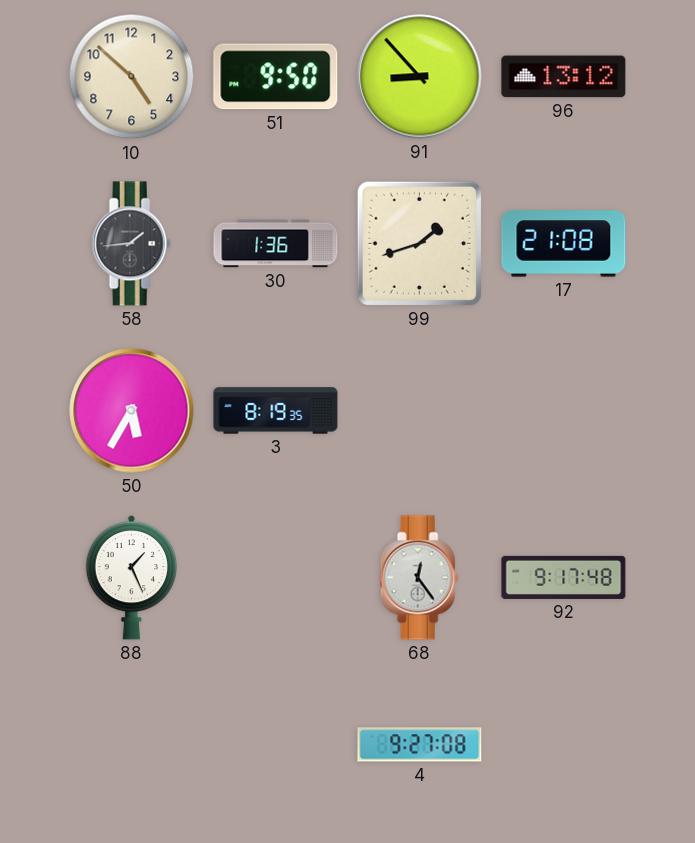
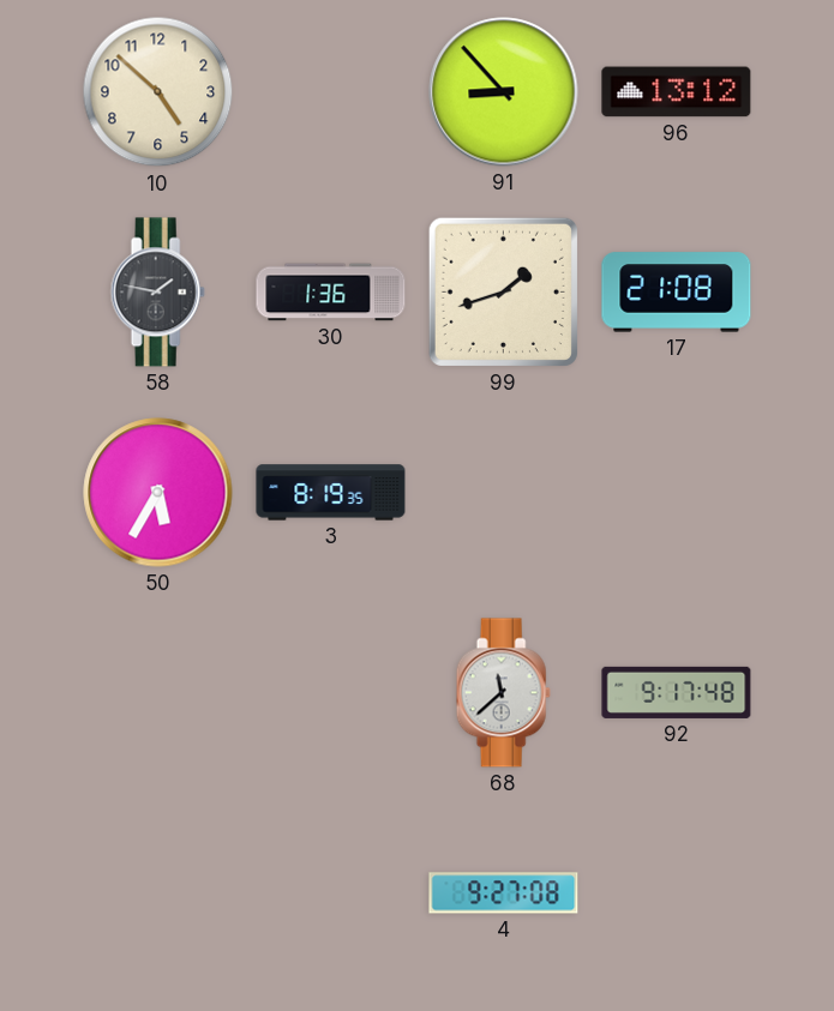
51: 9:50 -> none (276, 77)
58: 1:44 -> 1:47 (157, 293)
88: 1:26 -> none (132, 577)
68: 12:24 -> 11:38 (503, 693)
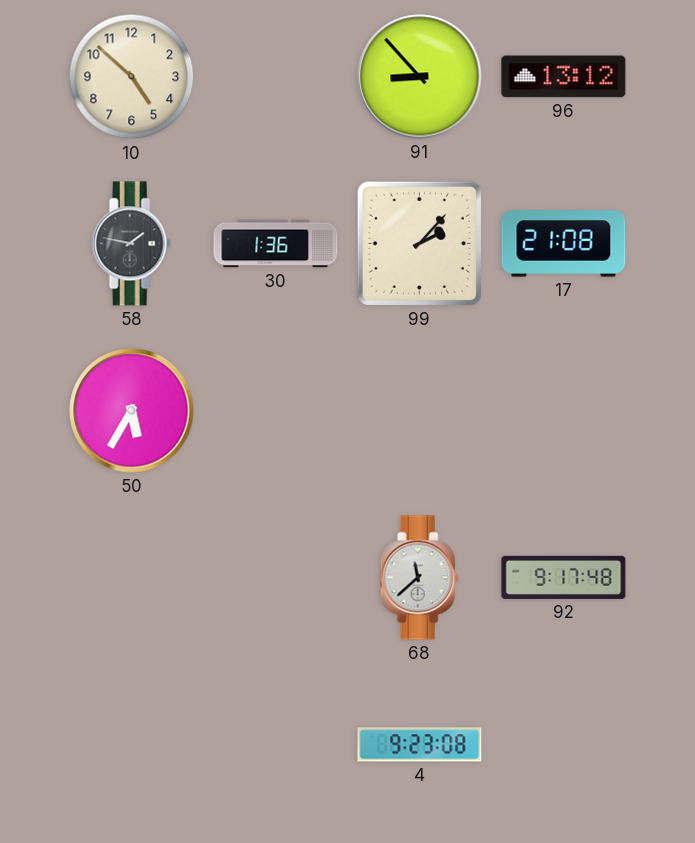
99: 1:42 -> 2:07 (419, 243)
3: 8:19 -> none (331, 493)
4: 9:27 -> 9:23 (420, 745)
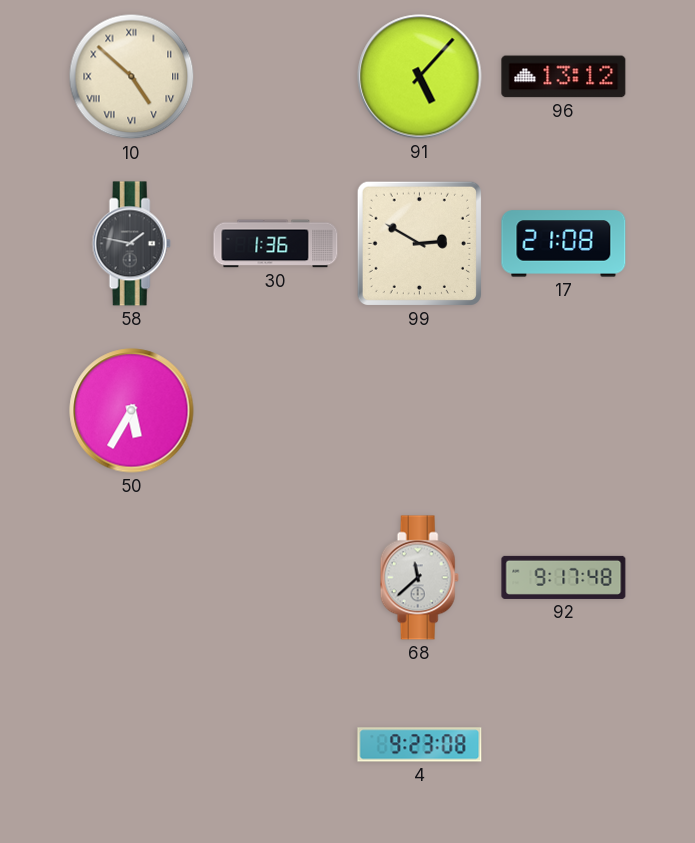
10 numerals: Arabic -> Roman (132, 77)
91: 8:53 -> 5:07 (420, 77)
99: 2:07 -> 2:50 (419, 243)
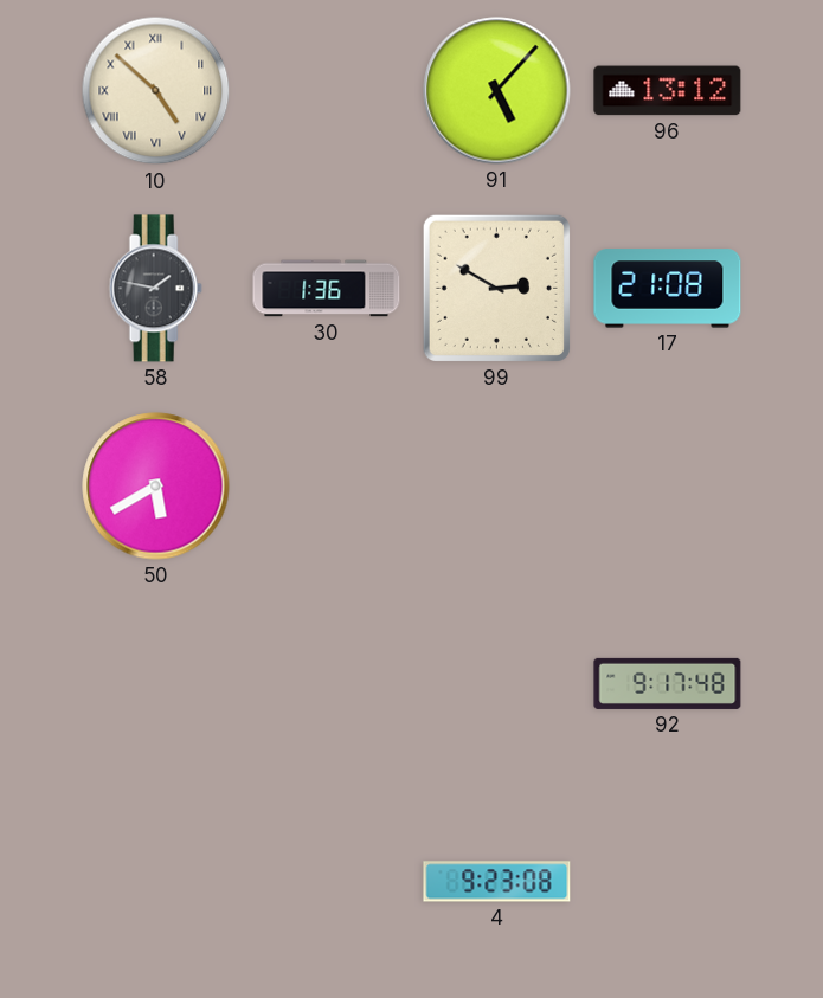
50: 5:35 -> 5:40 (156, 487)
68: 11:38 -> none (419, 578)
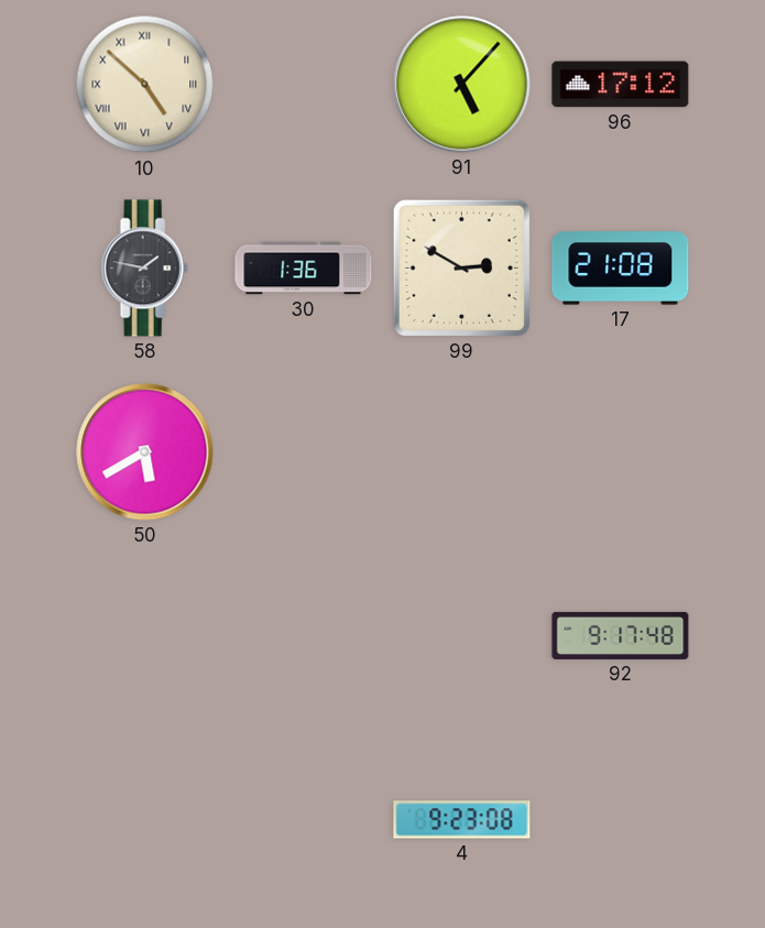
96: 13:12 -> 17:12 (621, 85)
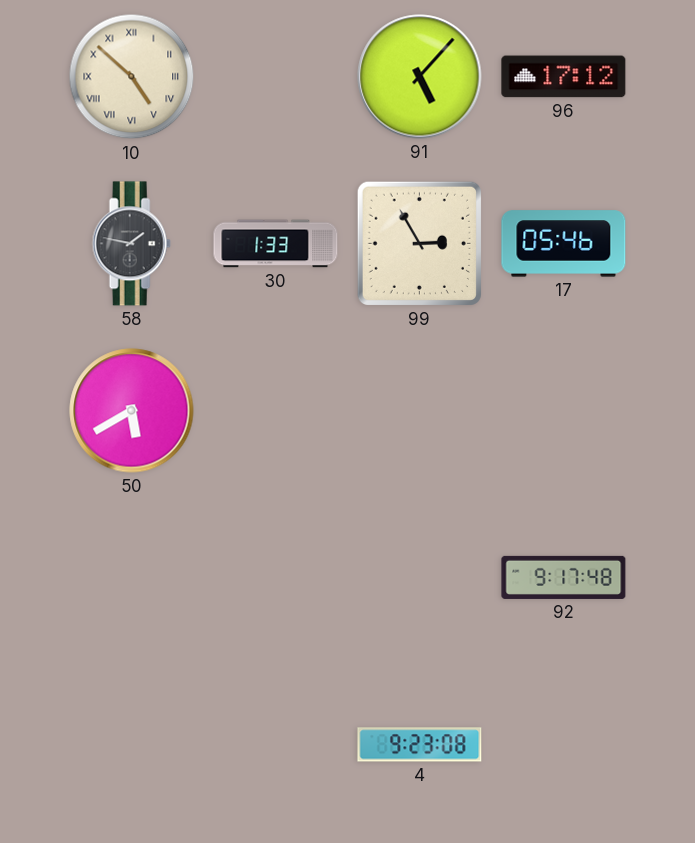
30: 1:36 -> 1:33 (276, 244)
99: 2:50 -> 2:55 (419, 243)
17: 21:08 -> 05:46 (564, 244)
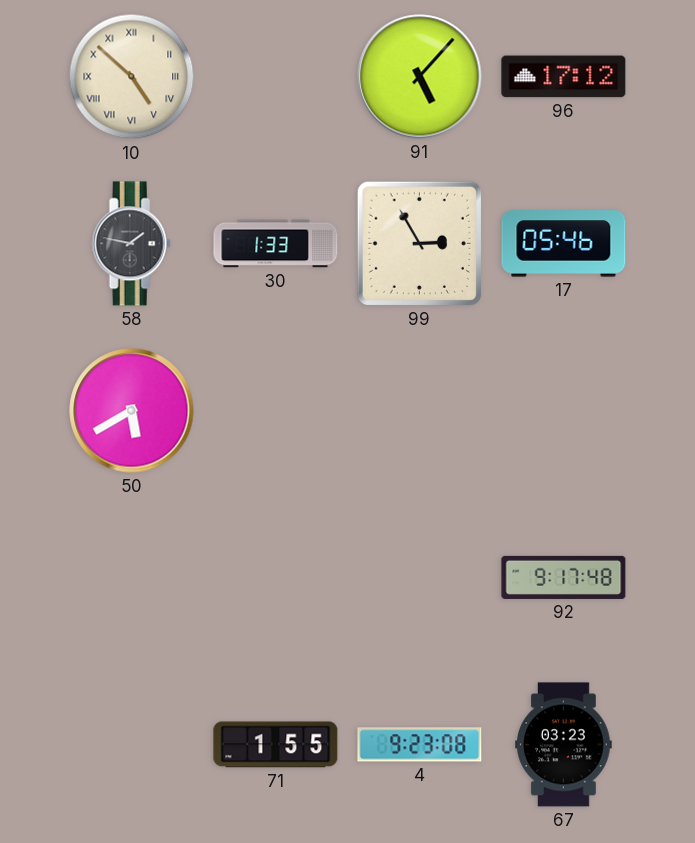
71: none -> 1:55 (276, 745)
67: none -> 03:23 (564, 745)
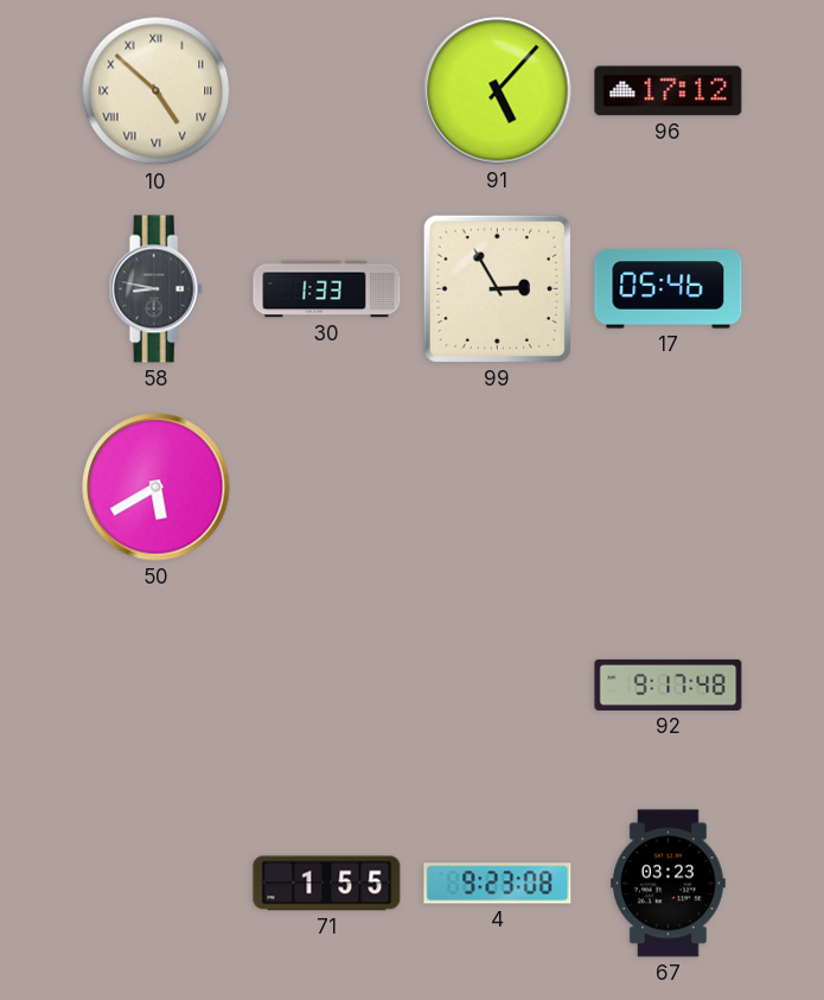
58: 1:47 -> 8:47 (155, 289)
